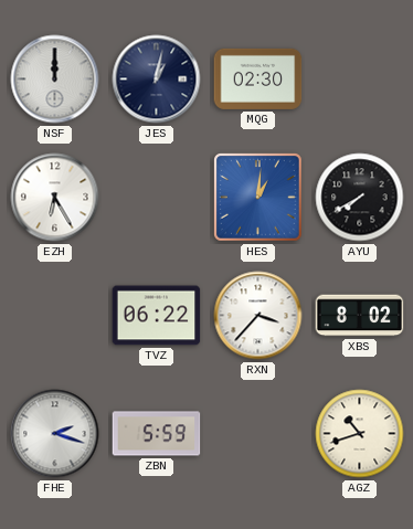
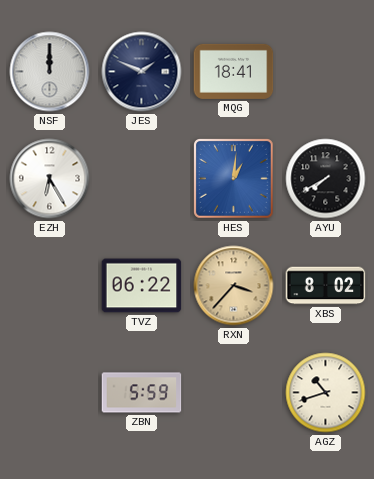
JES: 1:02 -> 1:49 (142, 72)
MQG: 02:30 -> 18:41 (234, 71)
RXN dial: white -> champagne (234, 286)
FHE: 2:18 -> none (55, 434)
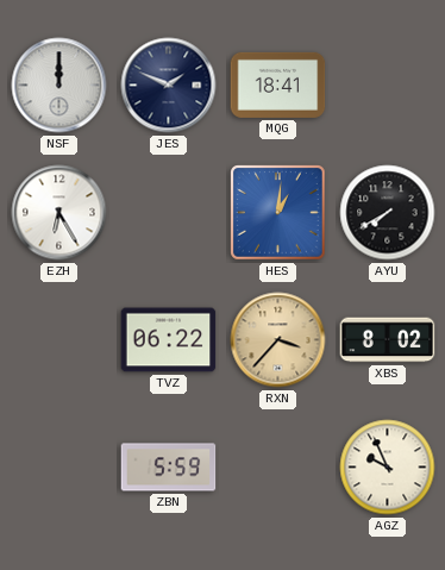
AGZ: 10:42 -> 9:56 (388, 468)
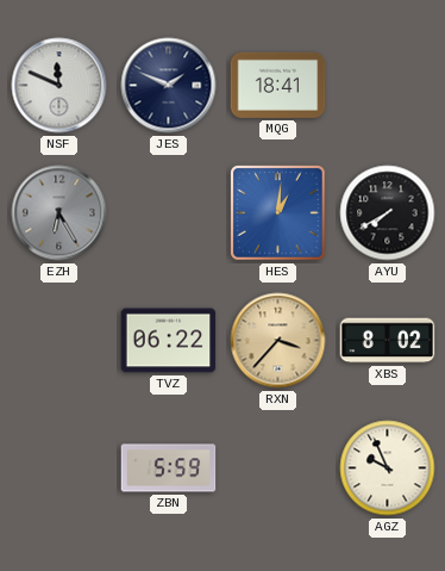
NSF: 12:00 -> 11:49 (59, 86)
EZH dial: white -> grey (59, 213)
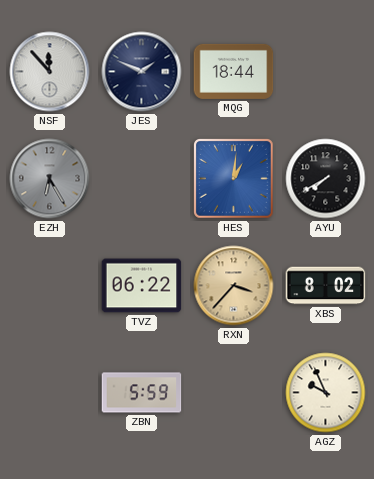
NSF: 11:49 -> 11:53 (50, 72)
MQG: 18:41 -> 18:44 (234, 71)
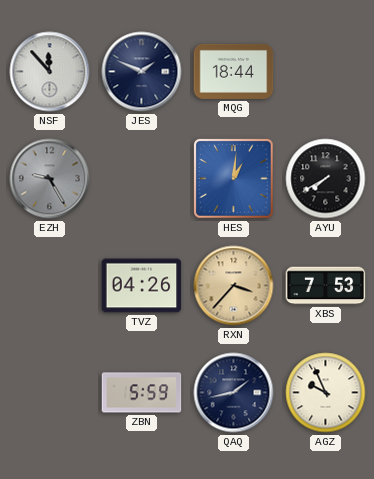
EZH: 6:25 -> 9:25 (50, 179)
TVZ: 06:22 -> 04:26 (142, 286)
XBS: 8:02 -> 7:53 (326, 286)
QAQ: none -> 1:43 (234, 393)
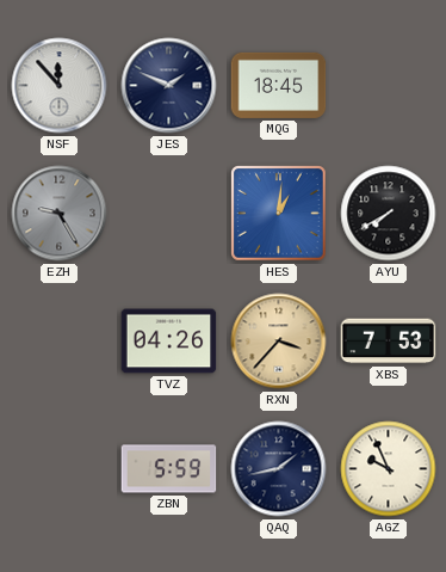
MQG: 18:44 -> 18:45 (279, 85)
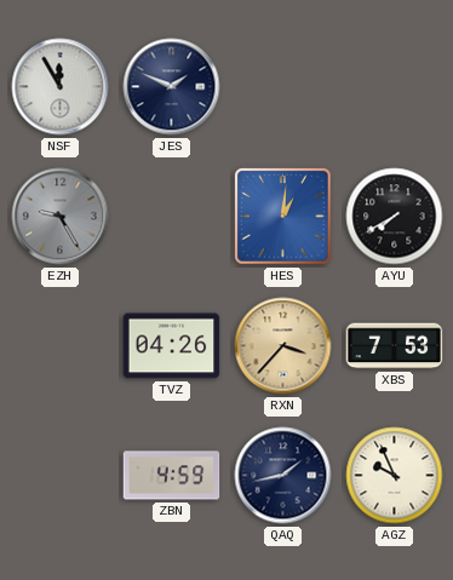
NSF: 11:53 -> 11:55 (61, 87)
MQG: 18:45 -> none (279, 85)
ZBN: 5:59 -> 4:59 (172, 476)
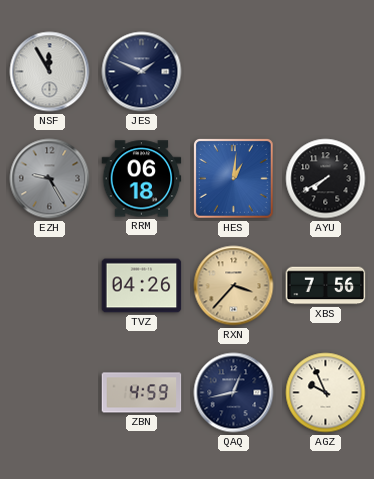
RRM: none -> 06:18 (142, 179)
XBS: 7:53 -> 7:56 (326, 286)
QAQ: 1:43 -> 12:43 (234, 393)
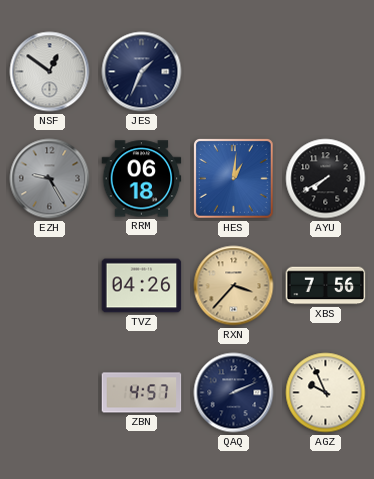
NSF: 11:55 -> 12:51 (50, 72)
JES: 1:49 -> 1:34 (142, 72)
ZBN: 4:59 -> 4:57 (142, 393)
QAQ: 12:43 -> 2:11 (234, 393)
